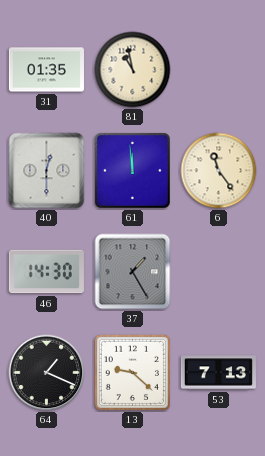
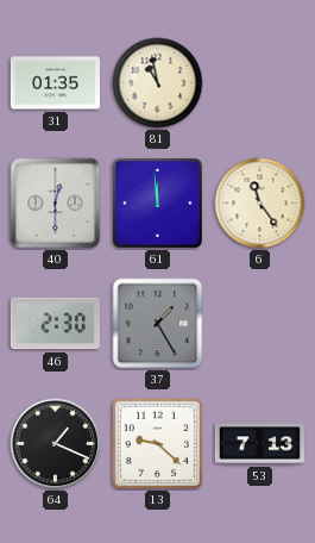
46: 14:30 -> 2:30 (55, 324)
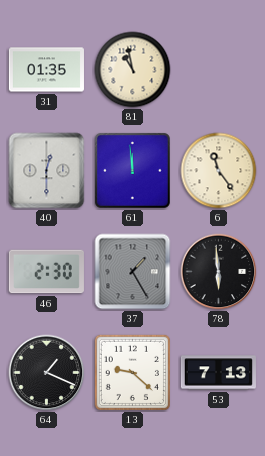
78: none -> 5:59 (219, 272)
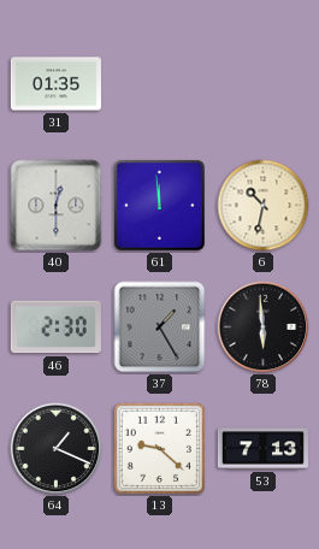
81: 10:58 -> none (133, 70)
6: 11:24 -> 10:32 (264, 206)
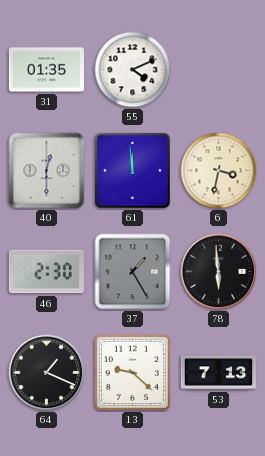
55: none -> 4:11 (133, 70)
6: 10:32 -> 3:32 (219, 171)
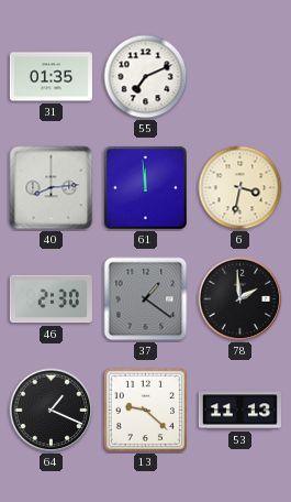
55: 4:11 -> 7:11 (146, 77)
40: 12:30 -> 8:14 (52, 188)
37: 1:25 -> 1:21 (146, 299)
78: 5:59 -> 1:59 (240, 299)
53: 7:13 -> 11:13 (239, 411)
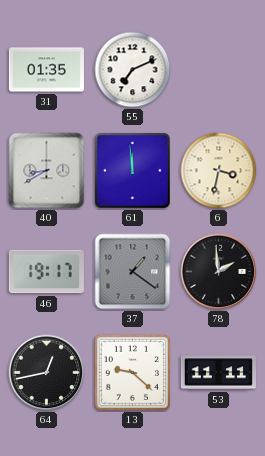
40: 8:14 -> 8:40 (47, 171)
46: 2:30 -> 19:17 (46, 272)
64: 1:19 -> 12:43 (47, 373)
53: 11:13 -> 11:11 (218, 373)
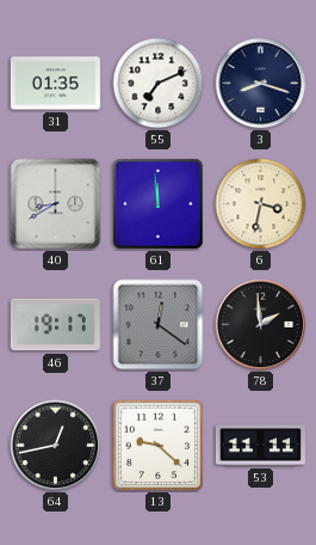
3: none -> 8:18 (261, 84)
37: 1:21 -> 12:21 (159, 325)
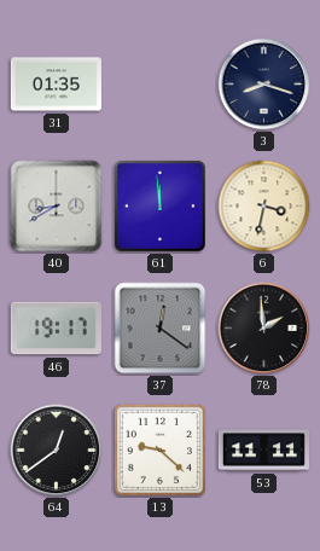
55: 7:11 -> none (159, 84)
64: 12:43 -> 12:39 (57, 451)
